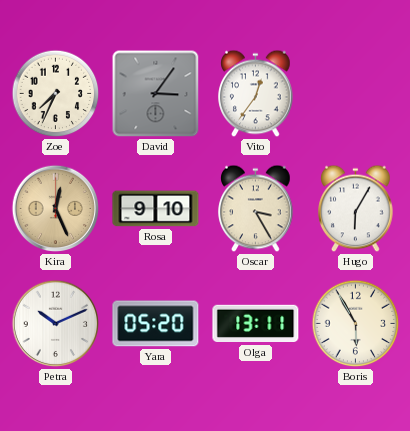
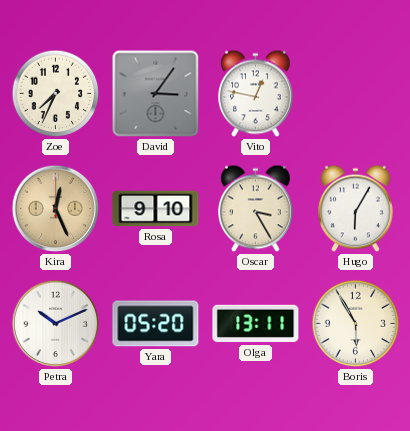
Vito: 12:36 -> 12:47 (256, 94)
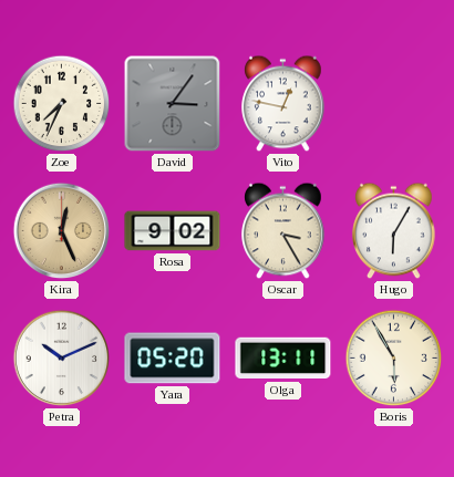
Rosa: 9:10 -> 9:02 (173, 231)
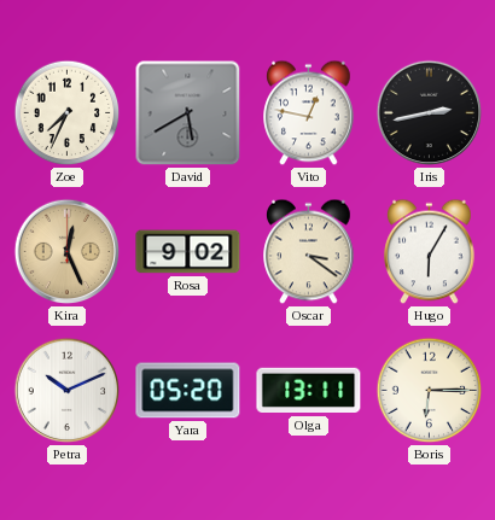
David: 3:06 -> 5:40 (188, 113)
Iris: none -> 2:43 (430, 113)
Oscar: 3:25 -> 3:21 (309, 252)
Boris: 5:55 -> 6:15 (430, 391)
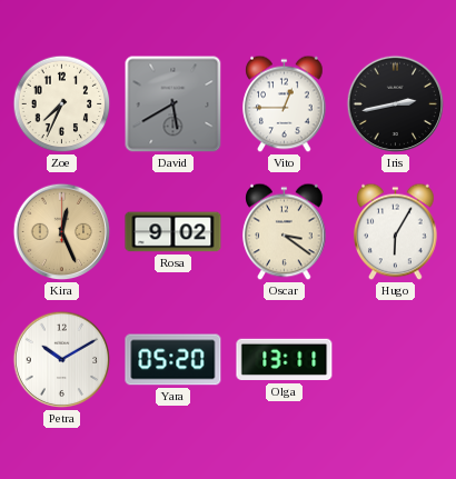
Vito: 12:47 -> 12:45 (285, 104)
Petra: 10:11 -> 10:10 (62, 360)
Boris: 6:15 -> none (430, 391)
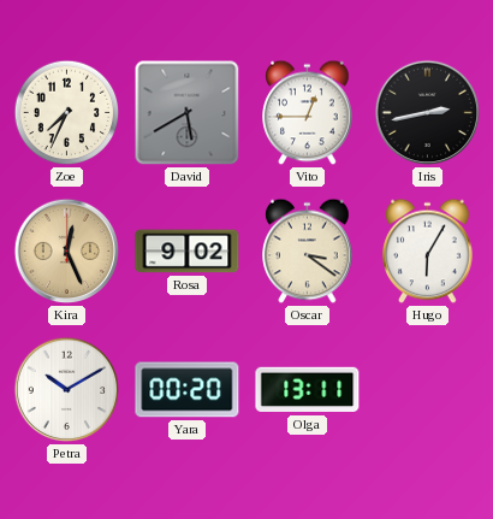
Yara: 05:20 -> 00:20 (188, 390)
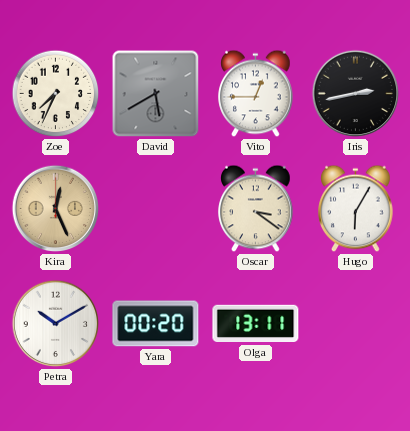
Rosa: 9:02 -> none (188, 252)
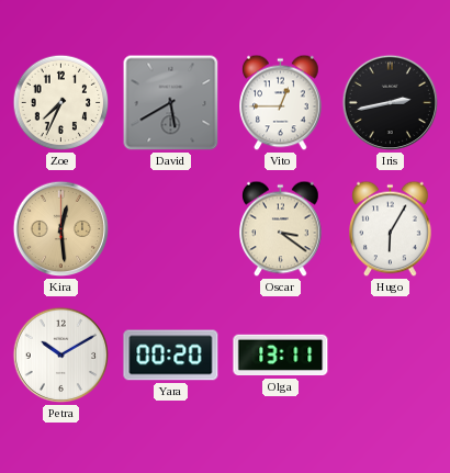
Kira: 12:26 -> 12:29 (61, 229)
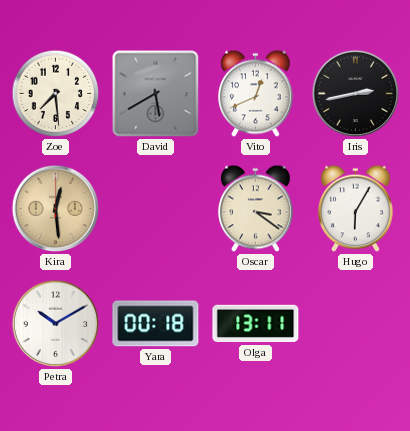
Zoe: 7:34 -> 7:29 (56, 94)
Vito: 12:45 -> 12:41 (256, 94)
Yara: 00:20 -> 00:18 (156, 324)
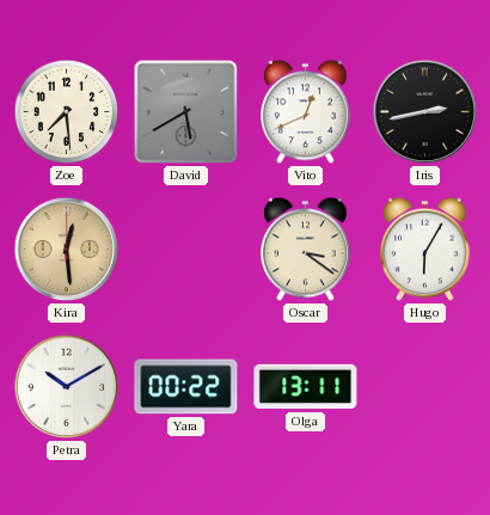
Yara: 00:18 -> 00:22 (186, 387)
